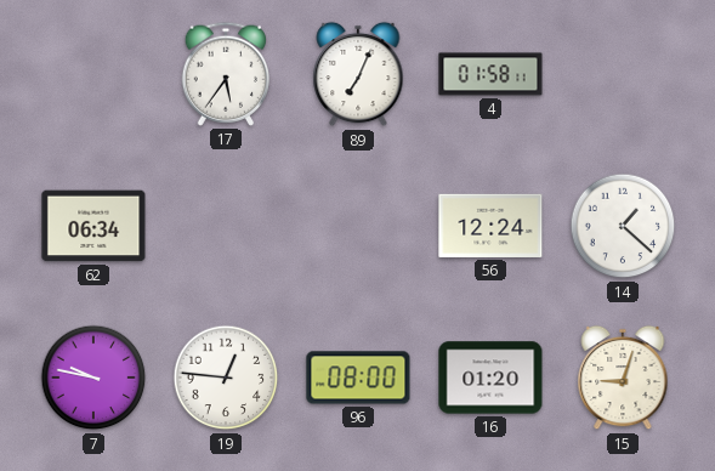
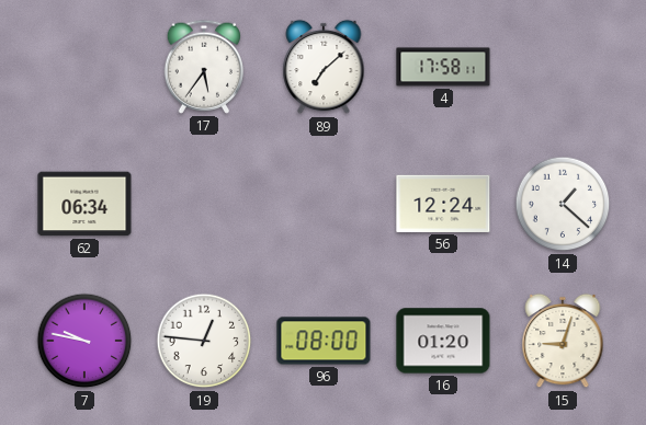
89: 7:04 -> 7:08 (324, 67)
4: 01:58 -> 17:58 (443, 67)
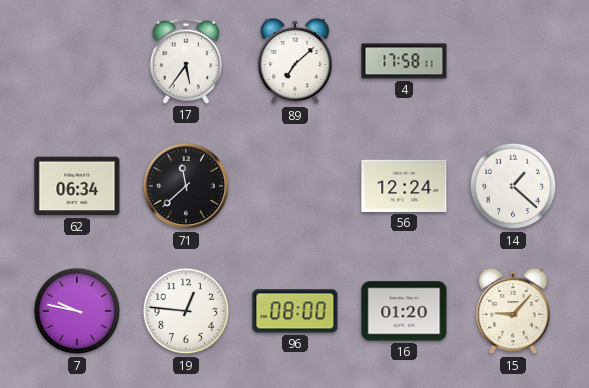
71: none -> 11:38 (186, 186)
15: 9:03 -> 9:07 (513, 311)
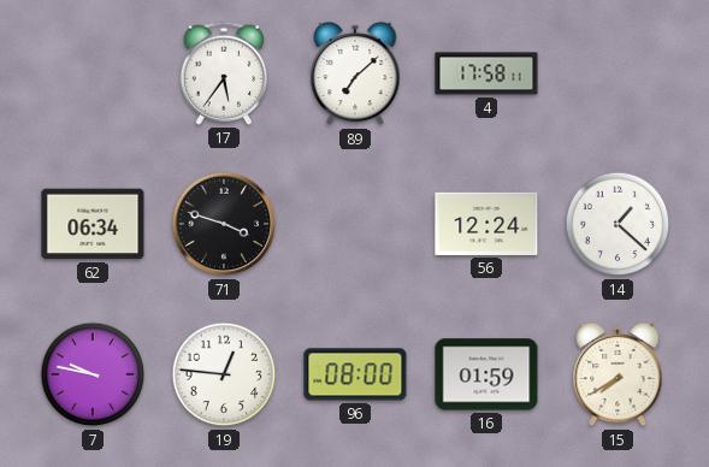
71: 11:38 -> 3:48 (224, 224)
16: 01:20 -> 01:59 (486, 374)
15: 9:07 -> 7:40 (618, 374)
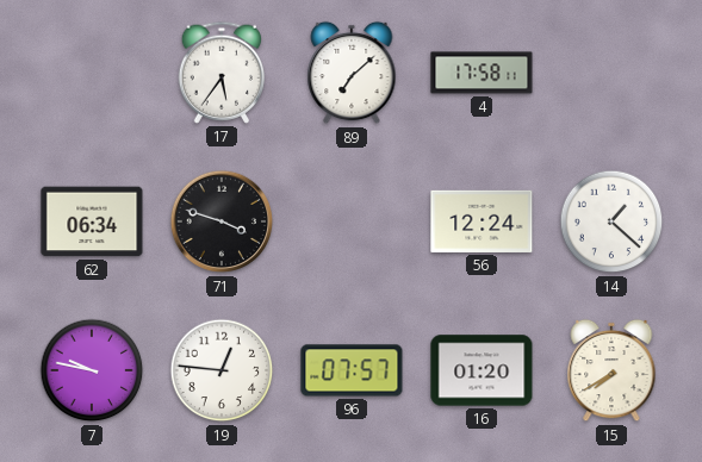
96: 08:00 -> 07:57 (352, 370)
16: 01:59 -> 01:20 (482, 370)
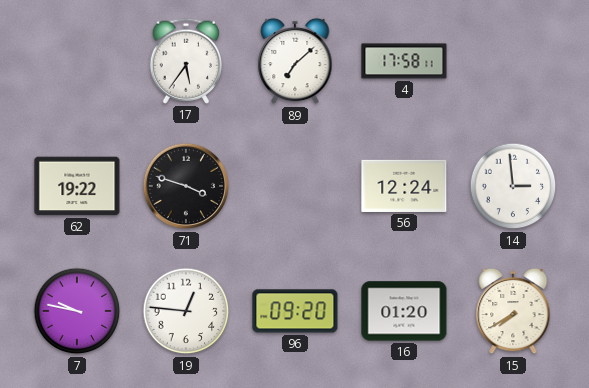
62: 06:34 -> 19:22 (77, 186)
14: 1:22 -> 2:59 (513, 186)
96: 07:57 -> 09:20 (295, 311)
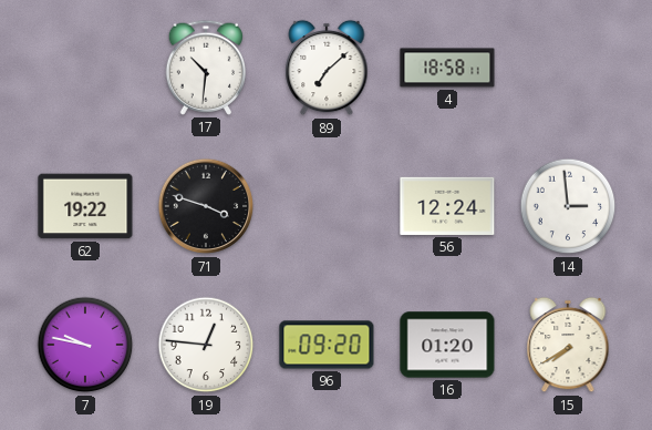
17: 5:36 -> 10:31 (205, 68)
4: 17:58 -> 18:58 (447, 68)
